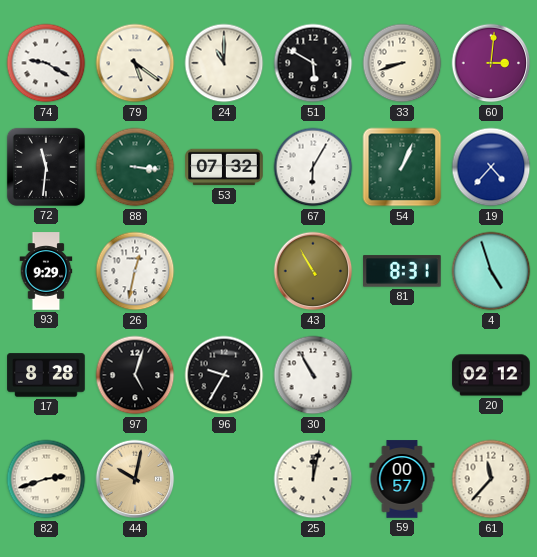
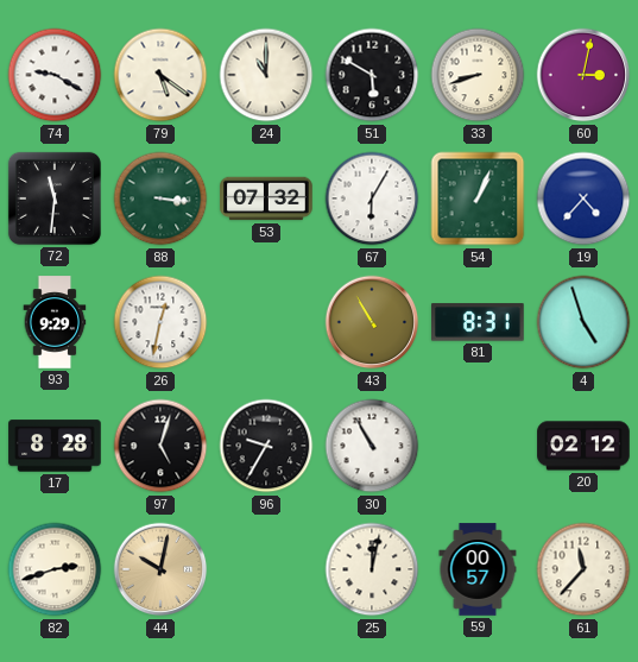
60: 3:01 -> 3:02 (583, 75)
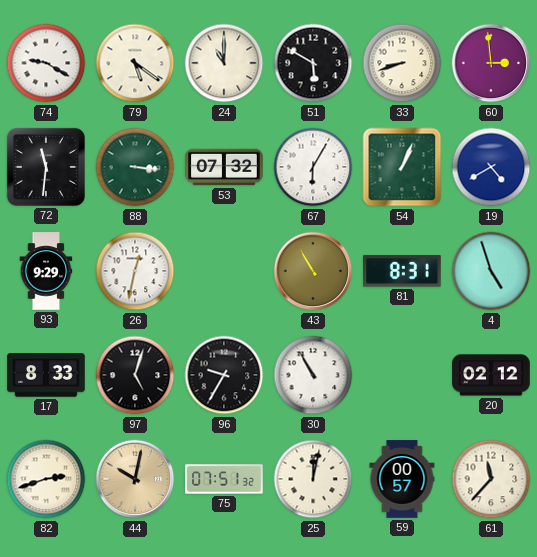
60: 3:02 -> 2:59 (491, 63)
19: 4:37 -> 4:40 (491, 167)
17: 8:28 -> 8:33 (46, 375)
75: none -> 07:51 (224, 479)
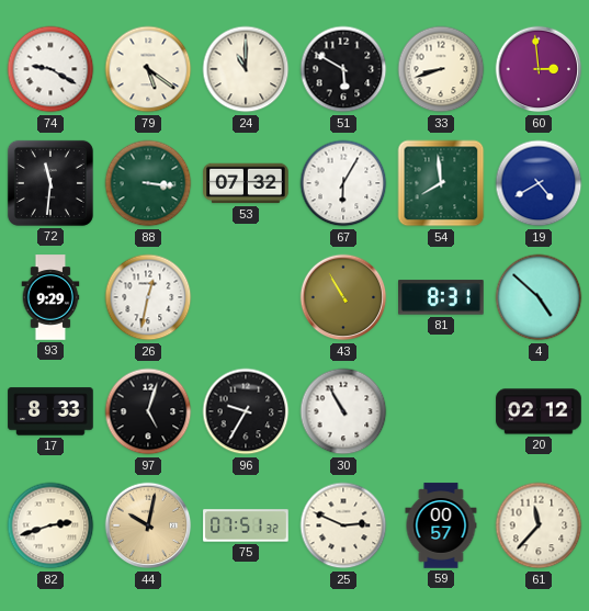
54: 1:04 -> 7:59 (441, 183)
4: 4:57 -> 4:52 (539, 297)
25: 12:02 -> 2:49 (343, 525)
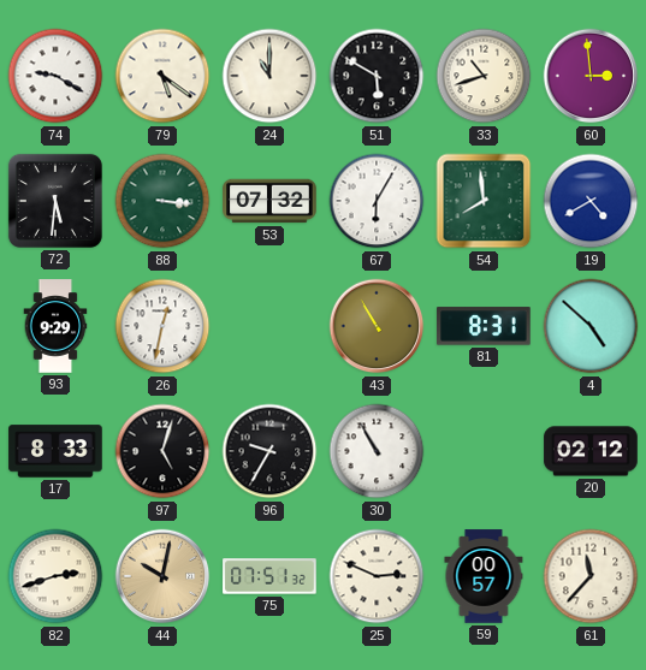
33: 8:42 -> 10:42 (484, 76)
72: 11:31 -> 5:31 (55, 201)
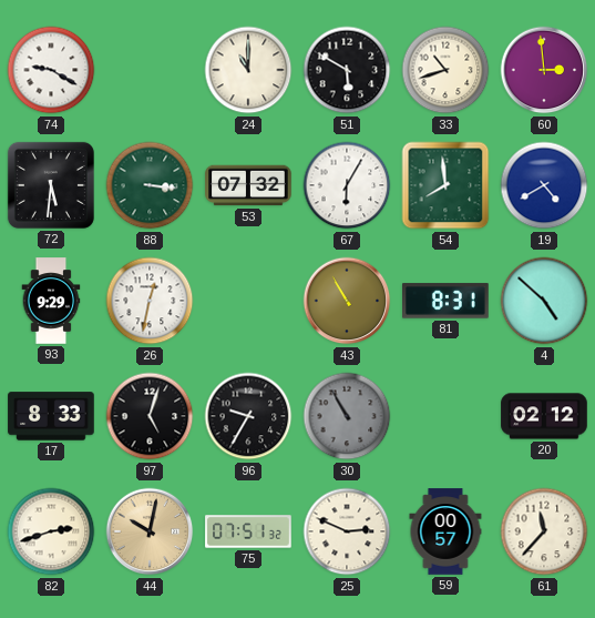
79: 5:21 -> none (162, 76)
30 dial: white -> grey (347, 416)
